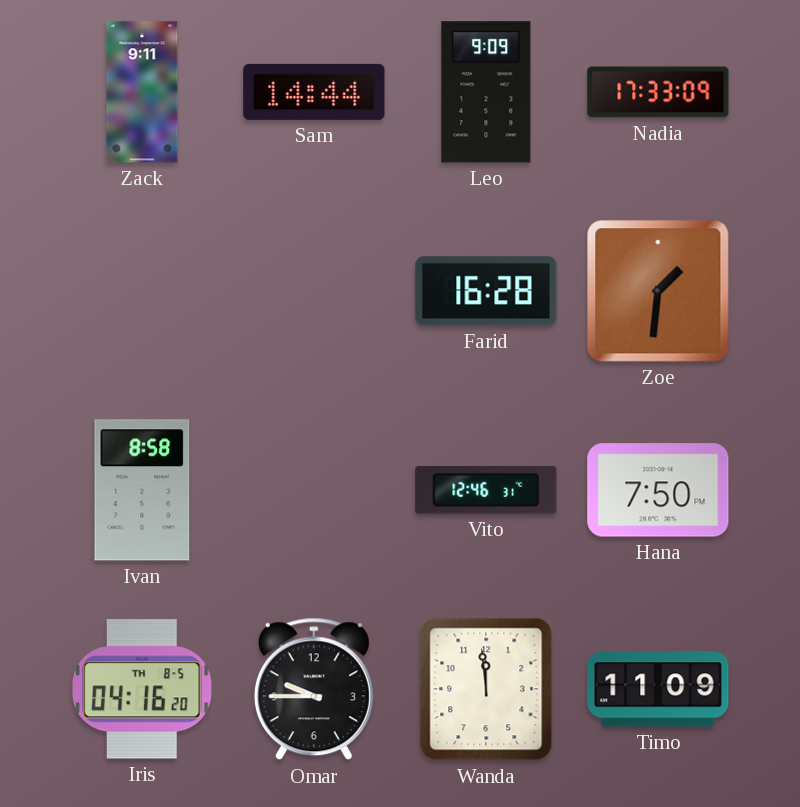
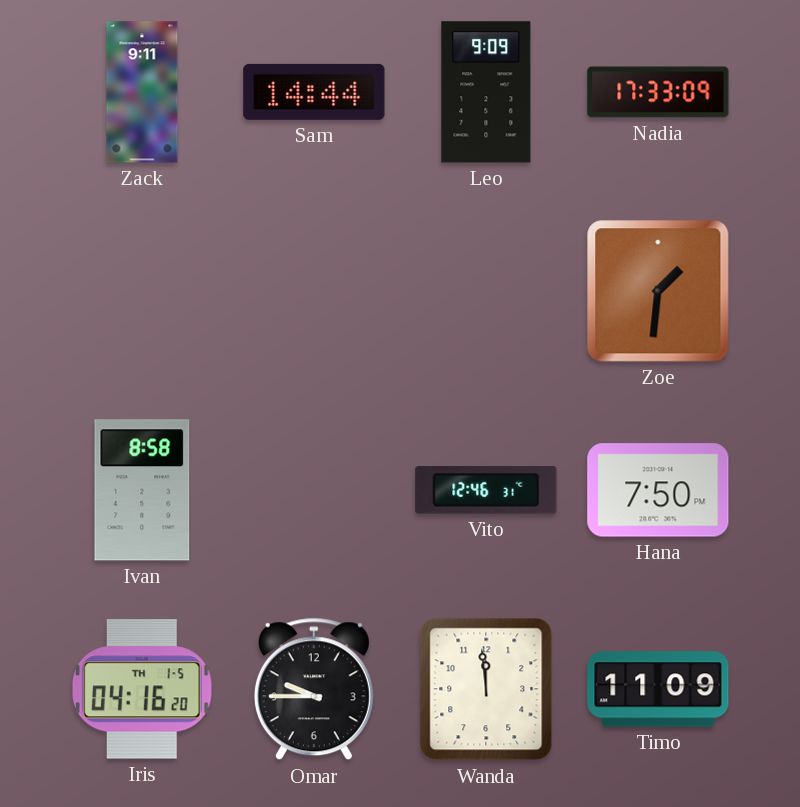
Farid: 16:28 -> none (486, 291)
Iris date: TH 8-5 -> TH 1-5 (142, 689)
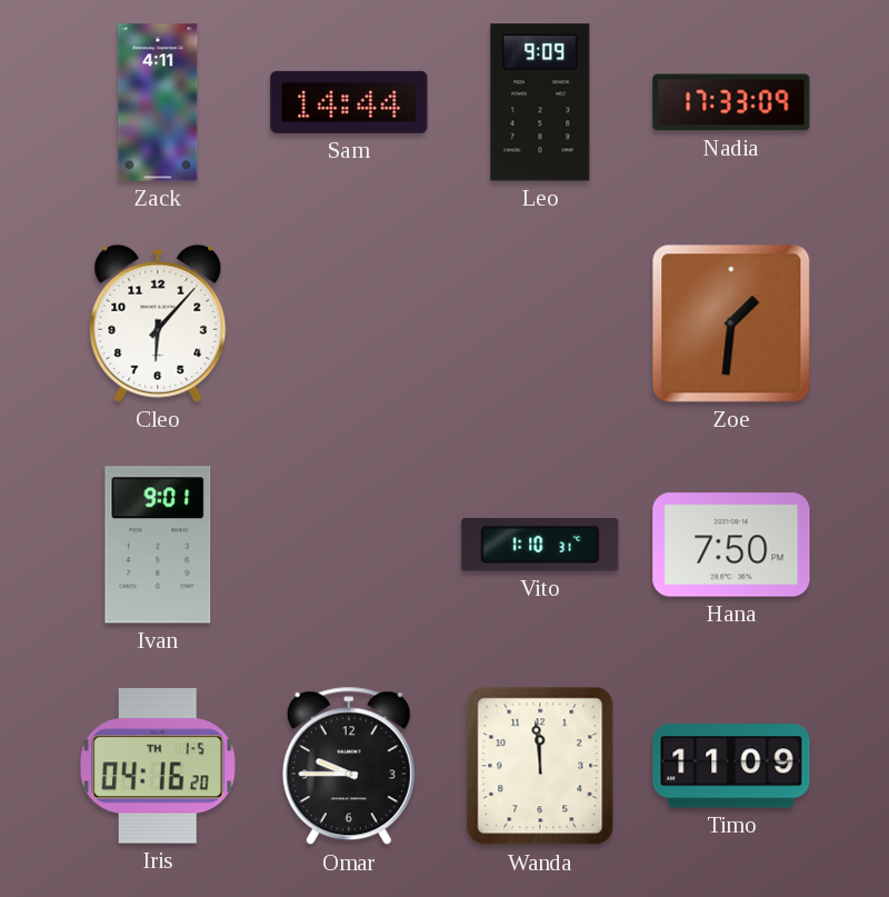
Zack: 9:11 -> 4:11 (158, 102)
Cleo: none -> 6:07 (158, 323)
Ivan: 8:58 -> 9:01 (158, 545)
Vito: 12:46 -> 1:10 (540, 545)
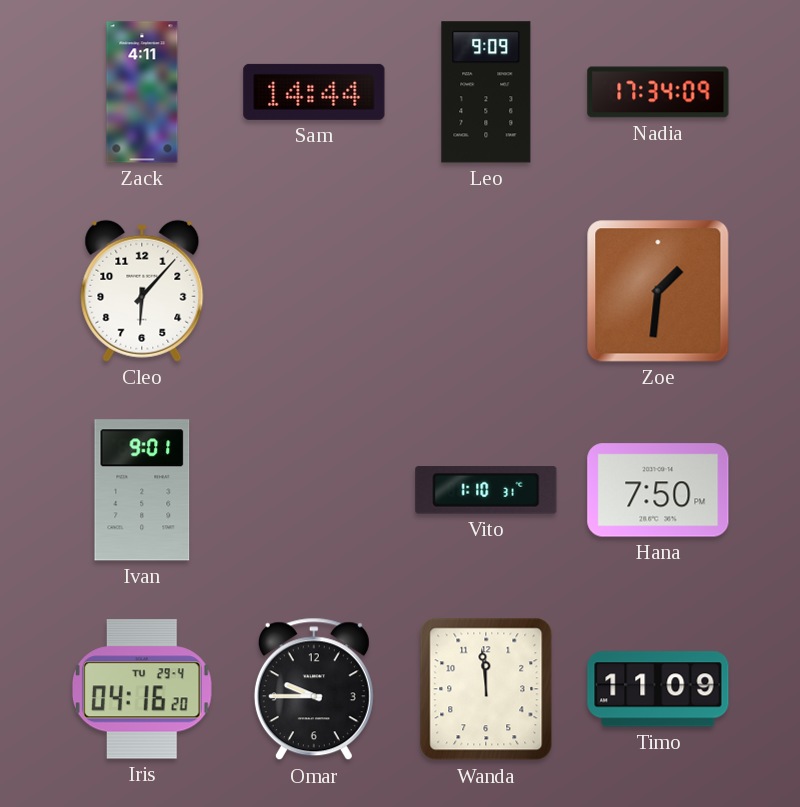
Nadia: 17:33 -> 17:34 (658, 92)
Iris date: TH 1-5 -> TU 29-4 (142, 689)
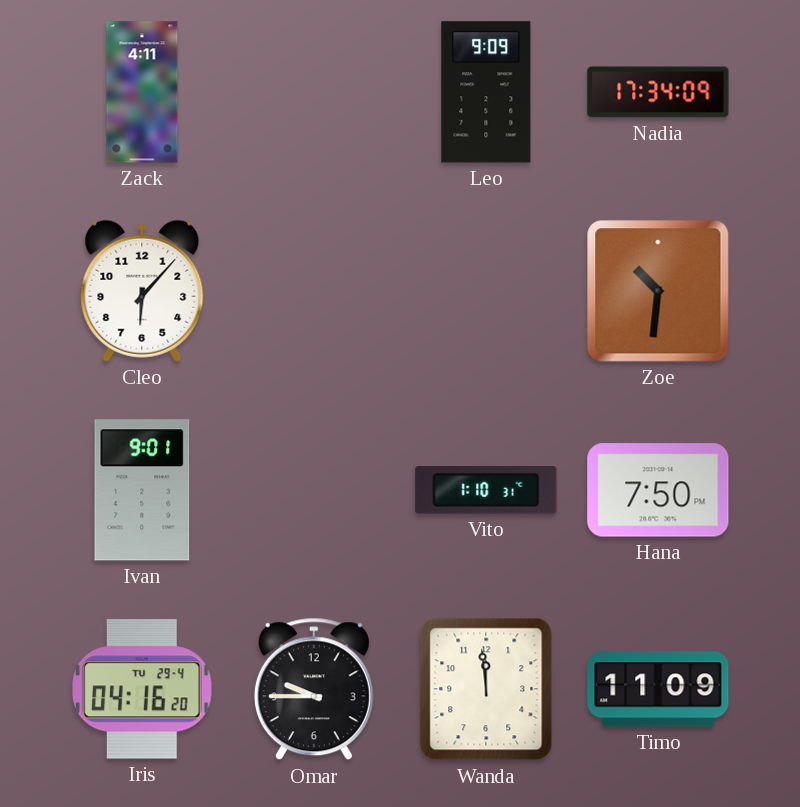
Sam: 14:44 -> none (314, 92)
Zoe: 1:31 -> 10:31 (658, 291)
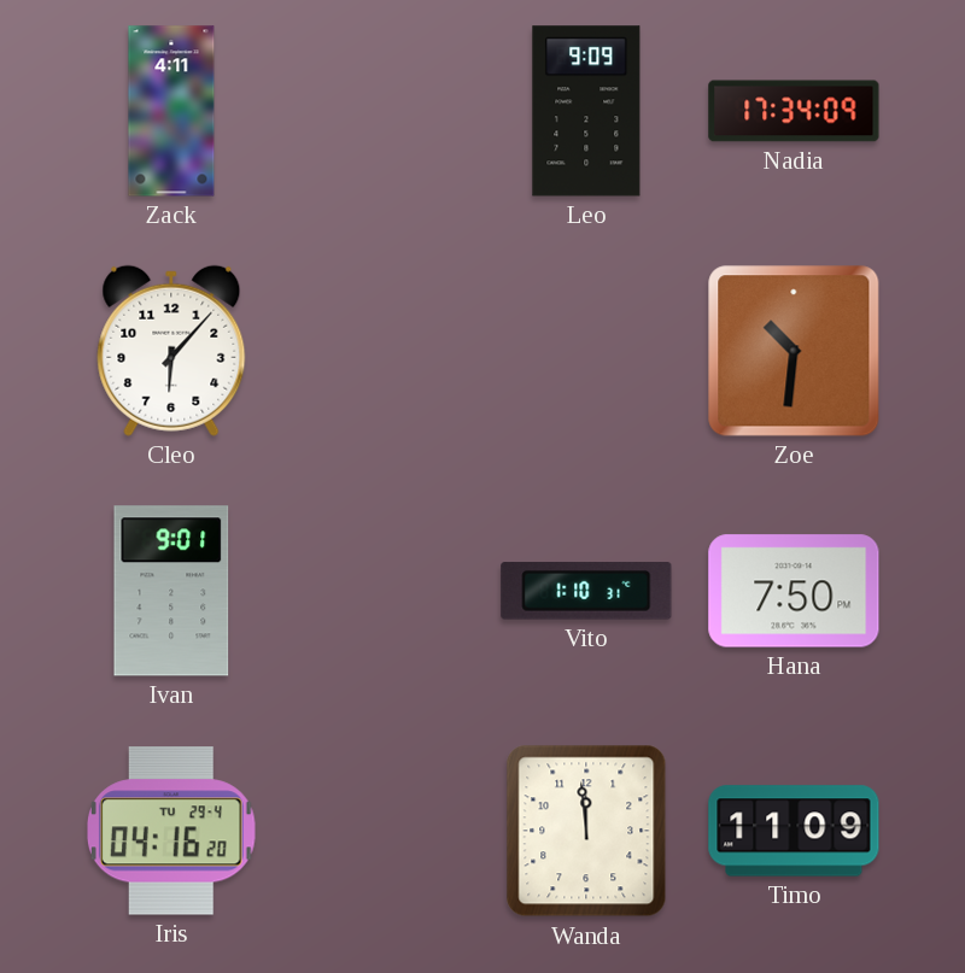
Omar: 9:45 -> none (314, 689)
